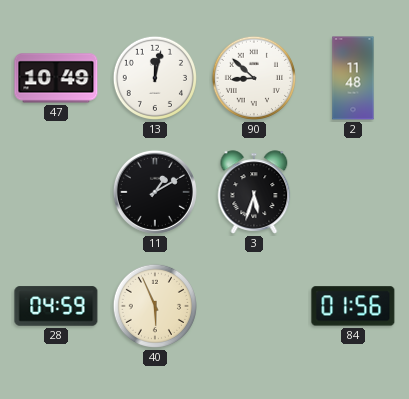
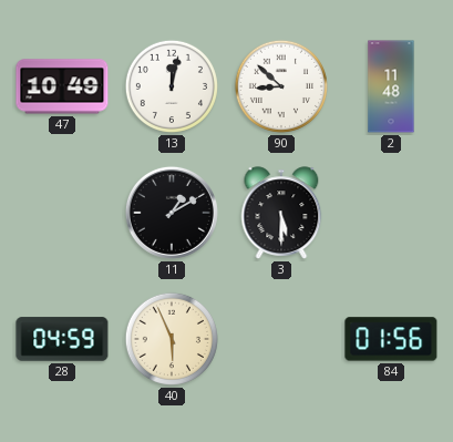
3: 5:33 -> 5:30 (281, 213)
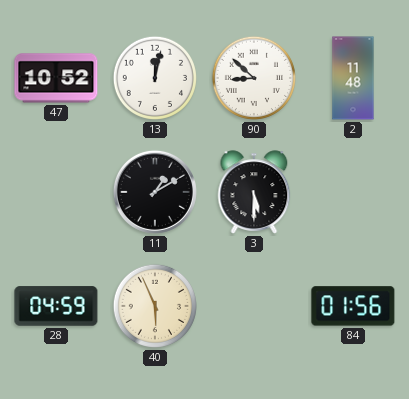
47: 10:49 -> 10:52 (56, 78)
